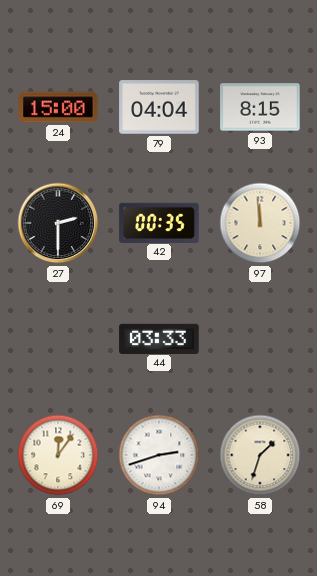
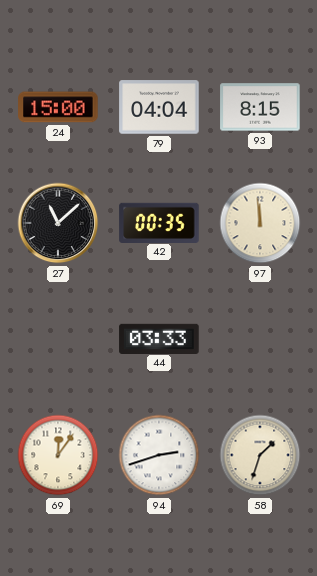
27: 2:30 -> 11:08 (58, 223)
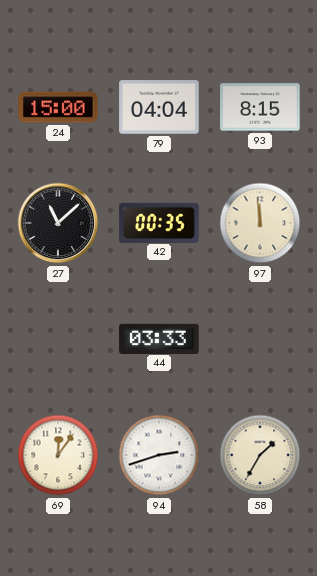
58: 1:33 -> 1:35 (260, 455)
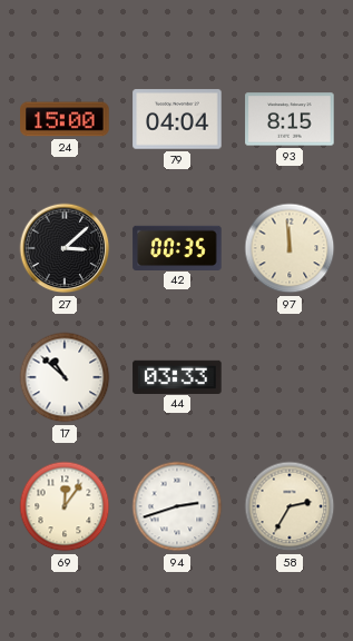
27: 11:08 -> 3:08 (65, 248)
17: none -> 10:52 (65, 377)
58: 1:35 -> 2:35 (290, 506)
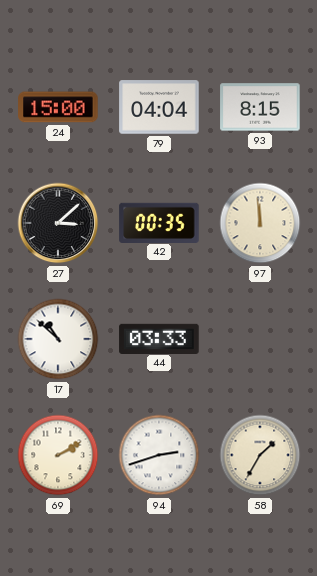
69: 12:06 -> 2:10 (58, 455)
58: 2:35 -> 1:35 (260, 455)
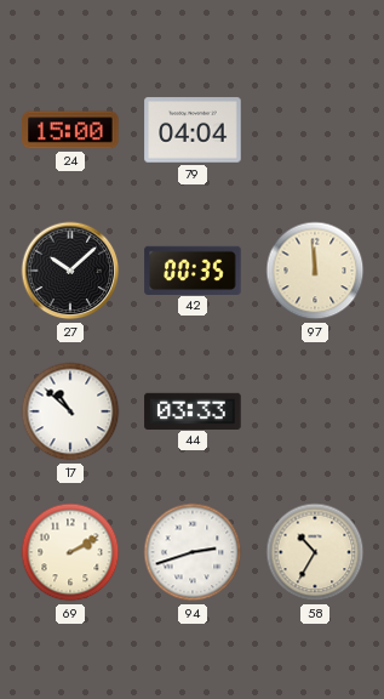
93: 8:15 -> none (260, 107)
27: 3:08 -> 10:08 (70, 271)
58: 1:35 -> 10:35 (315, 552)
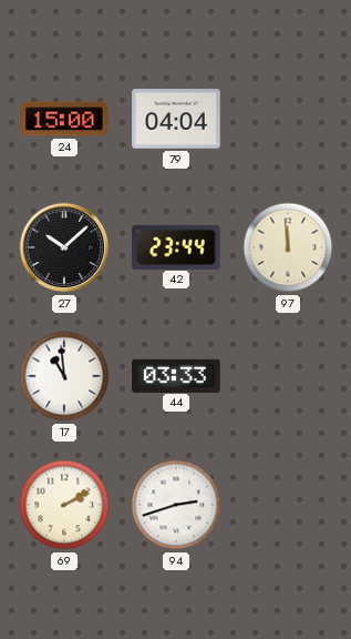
42: 00:35 -> 23:44 (176, 246)
17: 10:52 -> 10:59 (64, 376)
58: 10:35 -> none (315, 552)
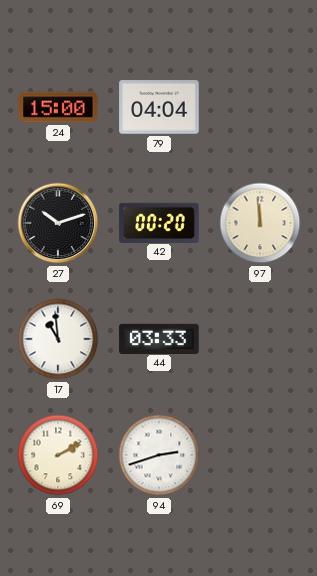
27: 10:08 -> 10:12 (58, 223)
42: 23:44 -> 00:20 (159, 222)
